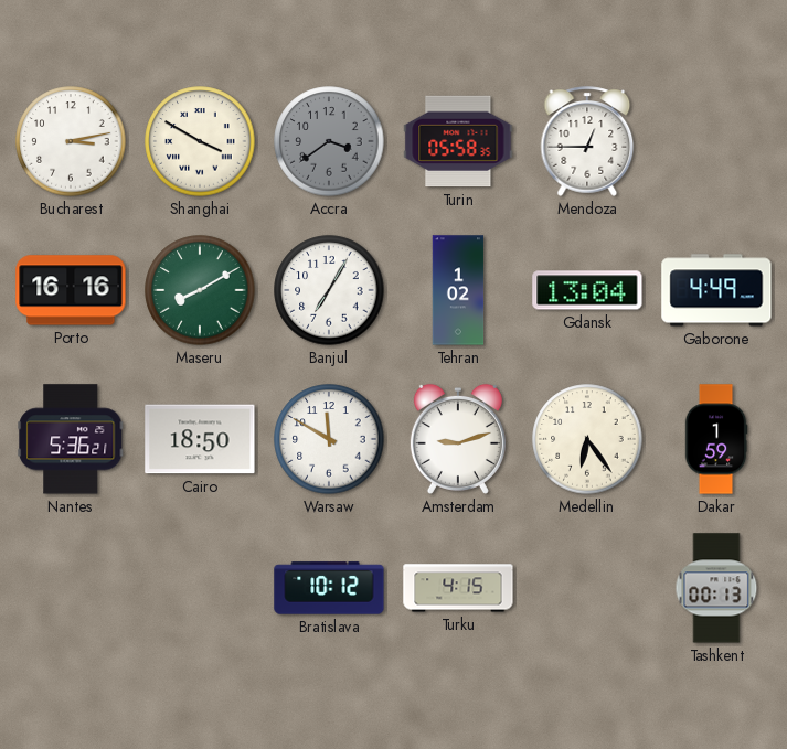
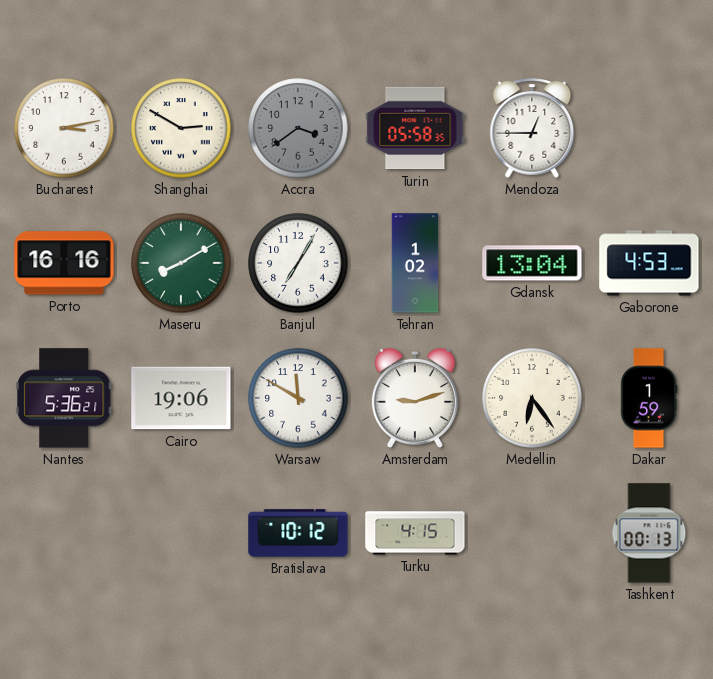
Shanghai: 3:50 -> 2:50 (181, 128)
Gaborone: 4:49 -> 4:53 (649, 263)
Cairo: 18:50 -> 19:06 (181, 398)
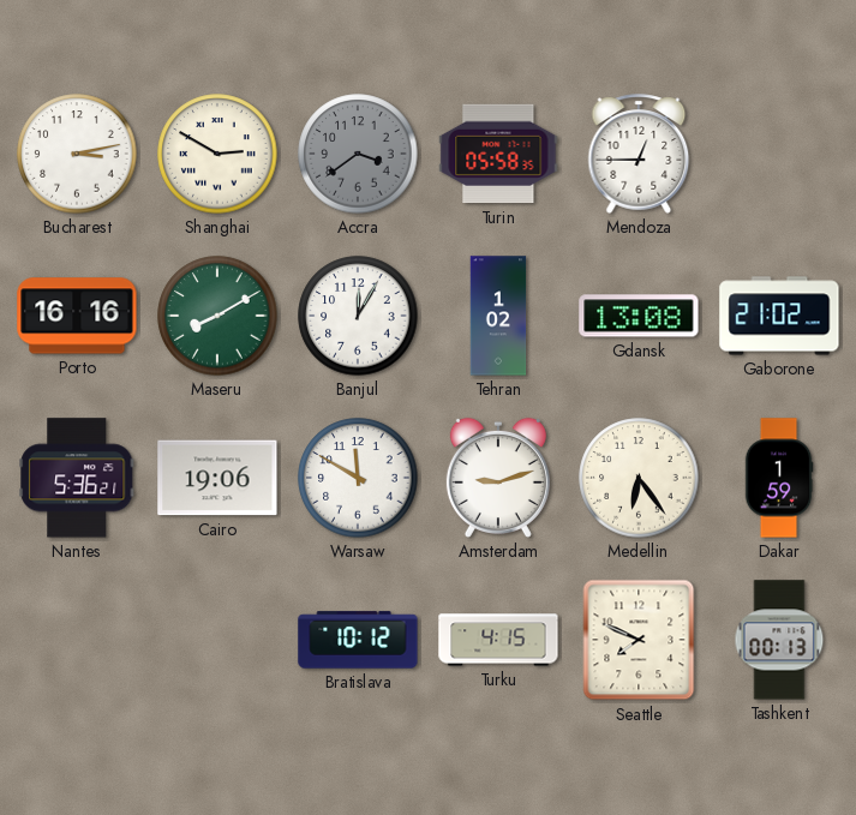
Banjul: 7:05 -> 12:05 (358, 316)
Gdansk: 13:04 -> 13:08 (639, 316)
Gaborone: 4:53 -> 21:02 (779, 316)
Seattle: none -> 7:49 (639, 640)
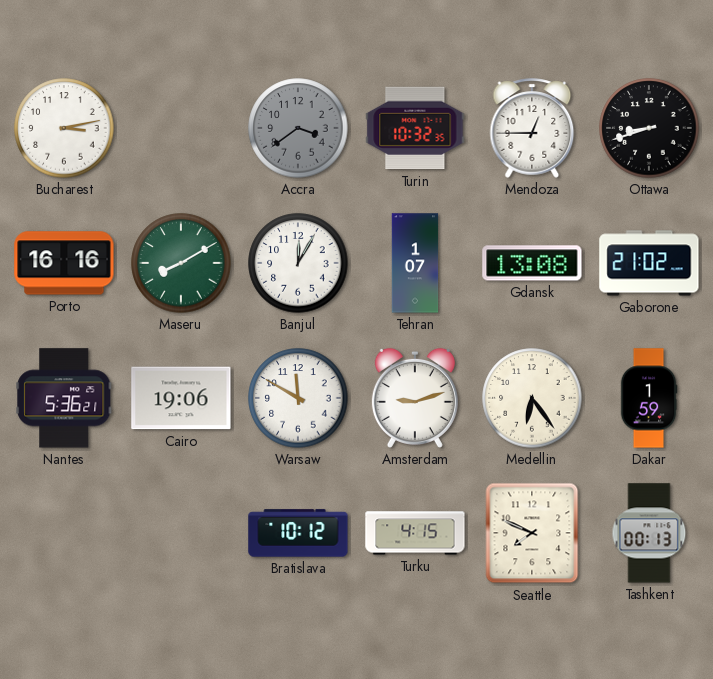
Shanghai: 2:50 -> none (217, 154)
Turin: 05:58 -> 10:32 (415, 128)
Ottawa: none -> 8:42 (649, 128)
Tehran: 1:02 -> 1:07 (415, 263)
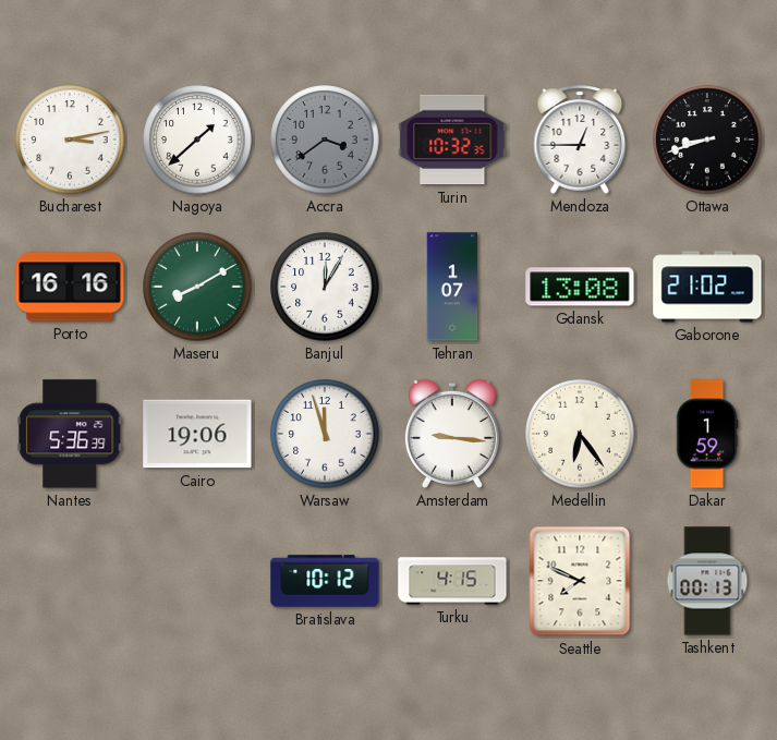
Nagoya: none -> 1:38 (197, 139)
Nantes: 5:36:21 -> 5:36:39 (70, 434)
Warsaw: 11:50 -> 11:57 (325, 434)
Amsterdam: 9:12 -> 9:16 (452, 434)
